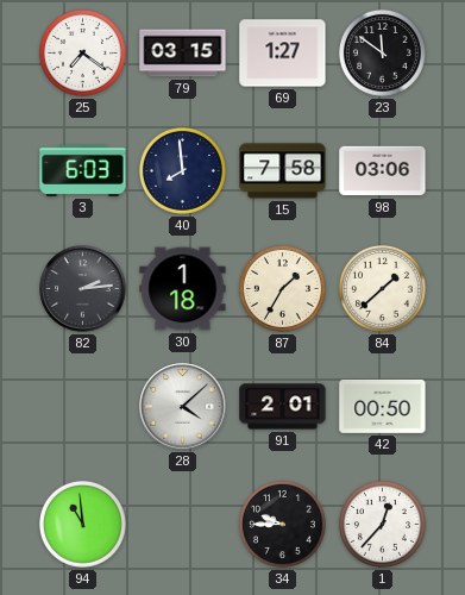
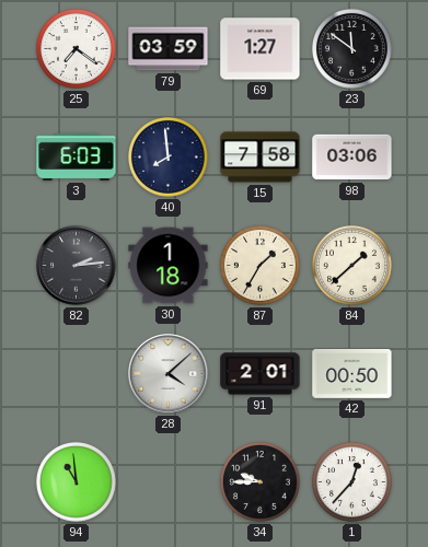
79: 03:15 -> 03:59 (169, 49)
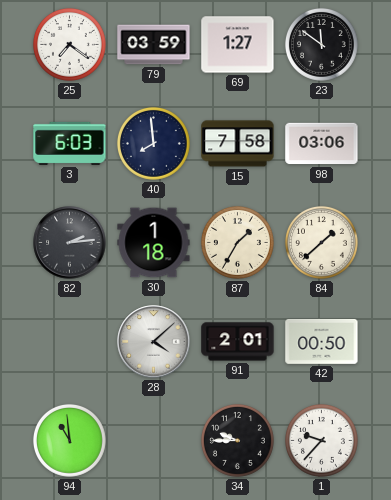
1: 12:37 -> 9:37 (321, 440)
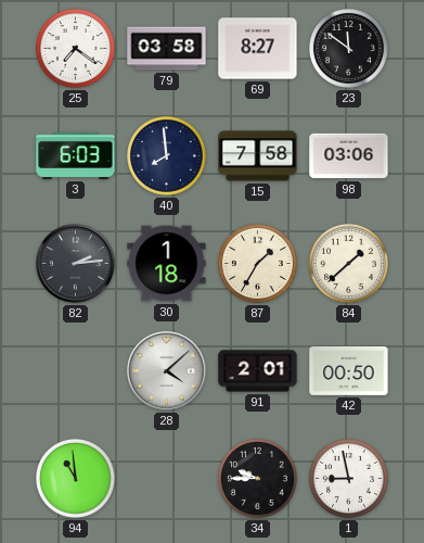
79: 03:59 -> 03:58 (167, 49)
69: 1:27 -> 8:27 (258, 49)
1: 9:37 -> 8:58 (348, 478)
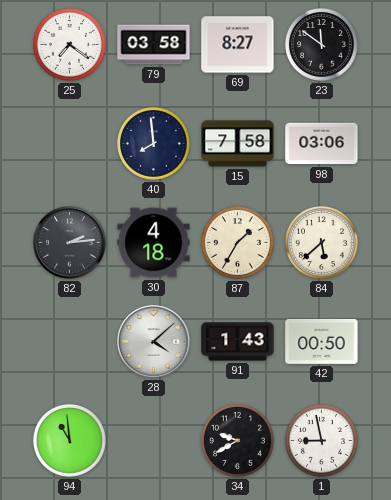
3: 6:03 -> none (76, 155)
30: 1:18 -> 4:18 (154, 243)
84: 1:38 -> 5:38 (321, 242)
91: 2:01 -> 1:43 (238, 342)
34: 9:45 -> 9:40 (237, 440)
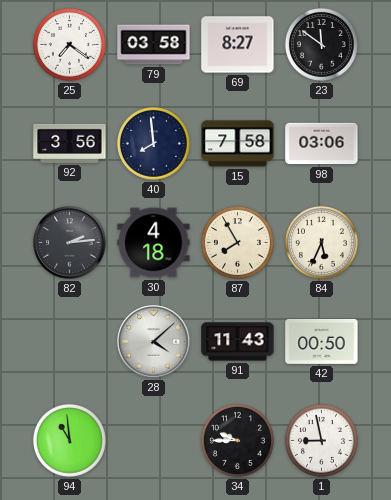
92: none -> 3:56 (70, 143)
87: 1:35 -> 7:55 (237, 242)
84: 5:38 -> 5:34 (321, 242)
91: 1:43 -> 11:43 (238, 342)
34: 9:40 -> 9:45 (237, 440)
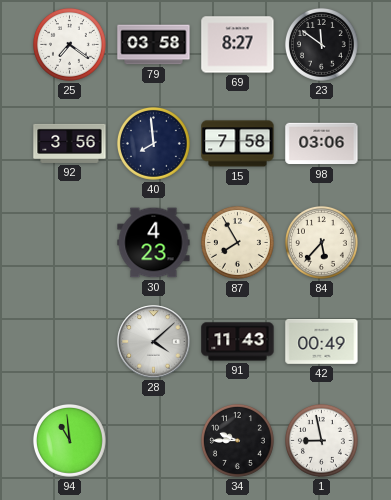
82: 2:14 -> none (70, 243)
30: 4:18 -> 4:23 (154, 243)
84: 5:34 -> 5:37 (321, 242)
42: 00:50 -> 00:49 (322, 341)
